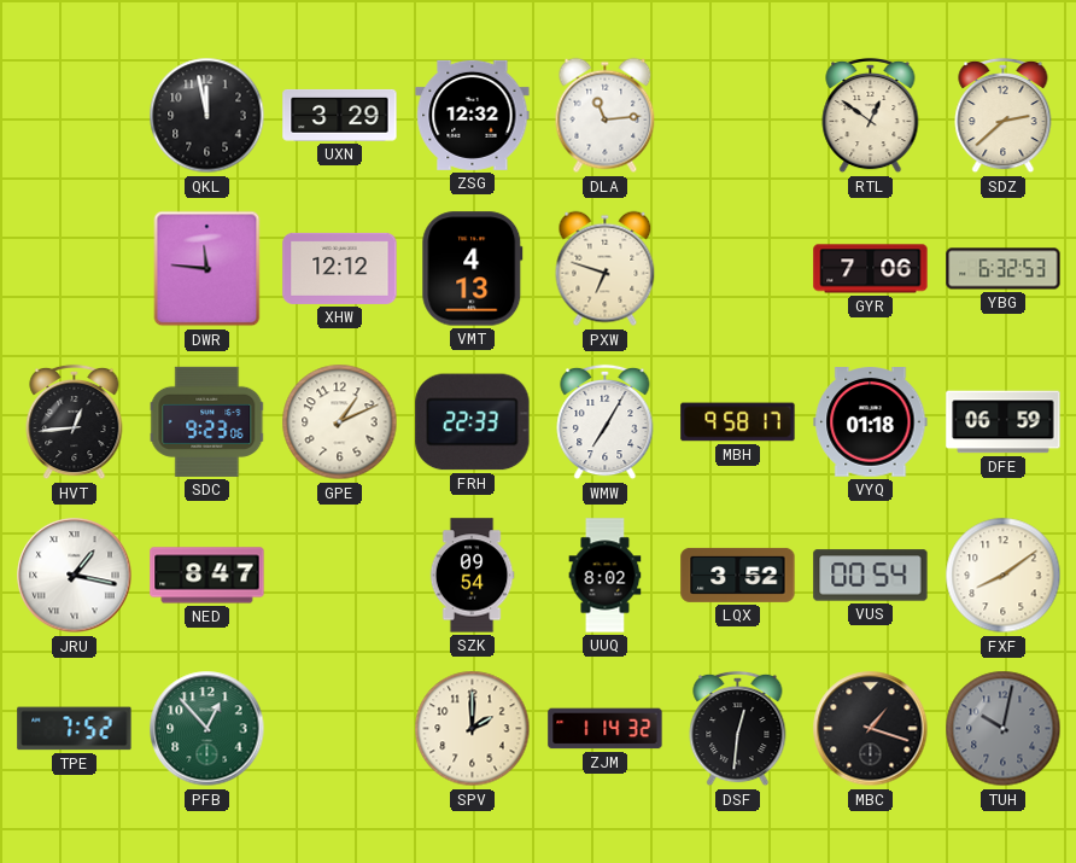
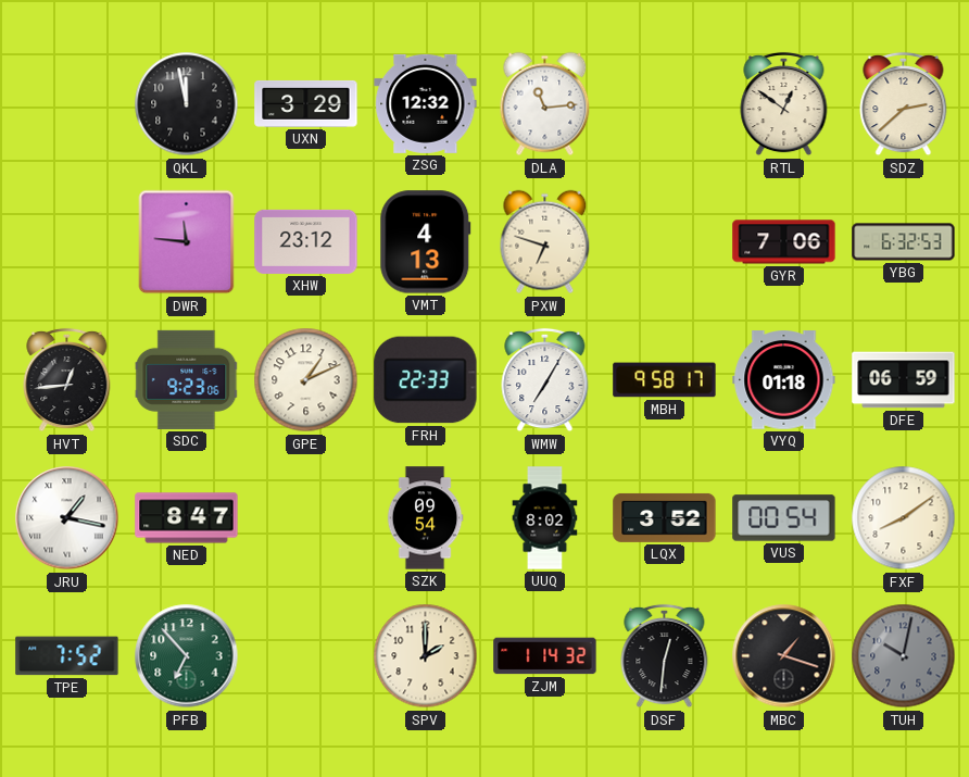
XHW: 12:12 -> 23:12 (306, 241)
PFB: 12:53 -> 6:53 (187, 656)
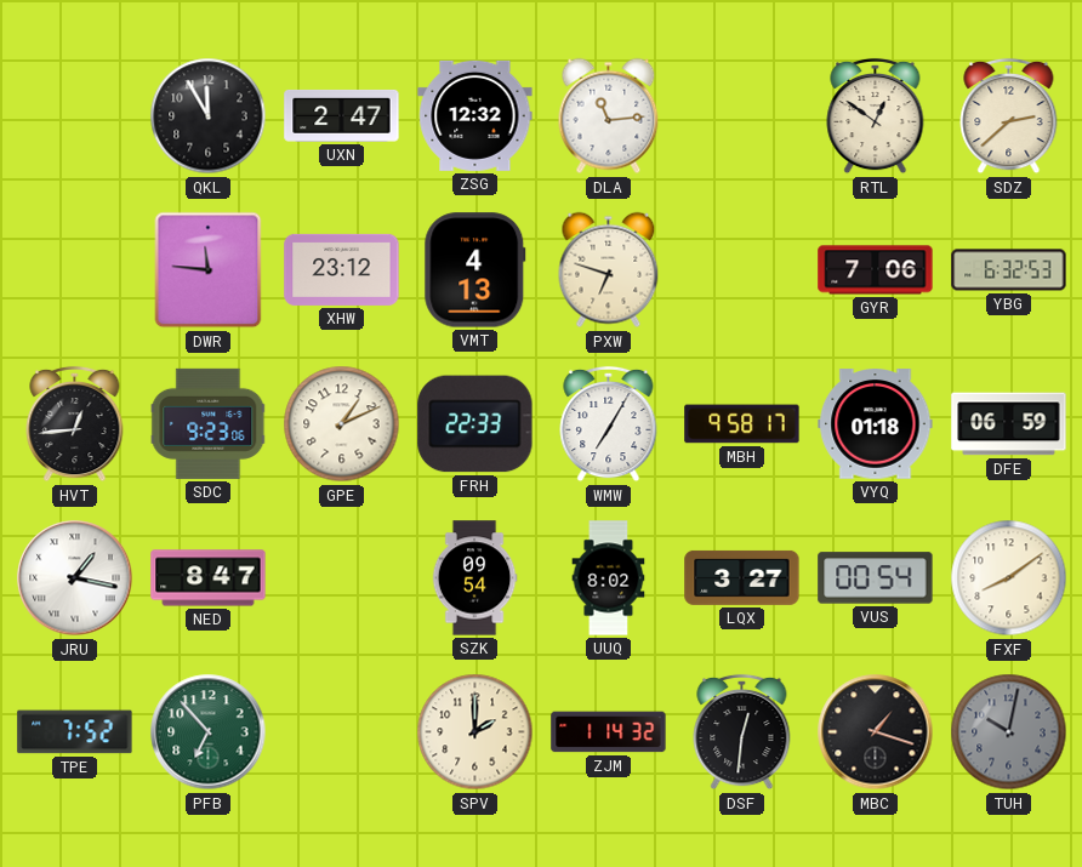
QKL: 11:58 -> 11:55 (209, 116)
UXN: 3:29 -> 2:47 (342, 115)
LQX: 3:52 -> 3:27 (742, 577)
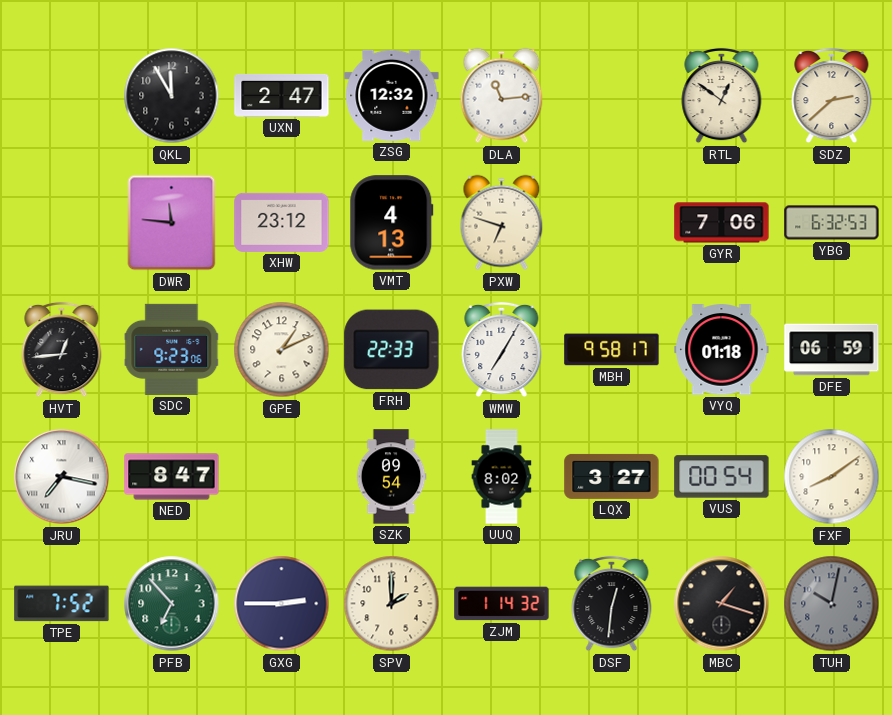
JRU: 1:17 -> 7:17 (62, 477)
GXG: none -> 2:45 (282, 604)
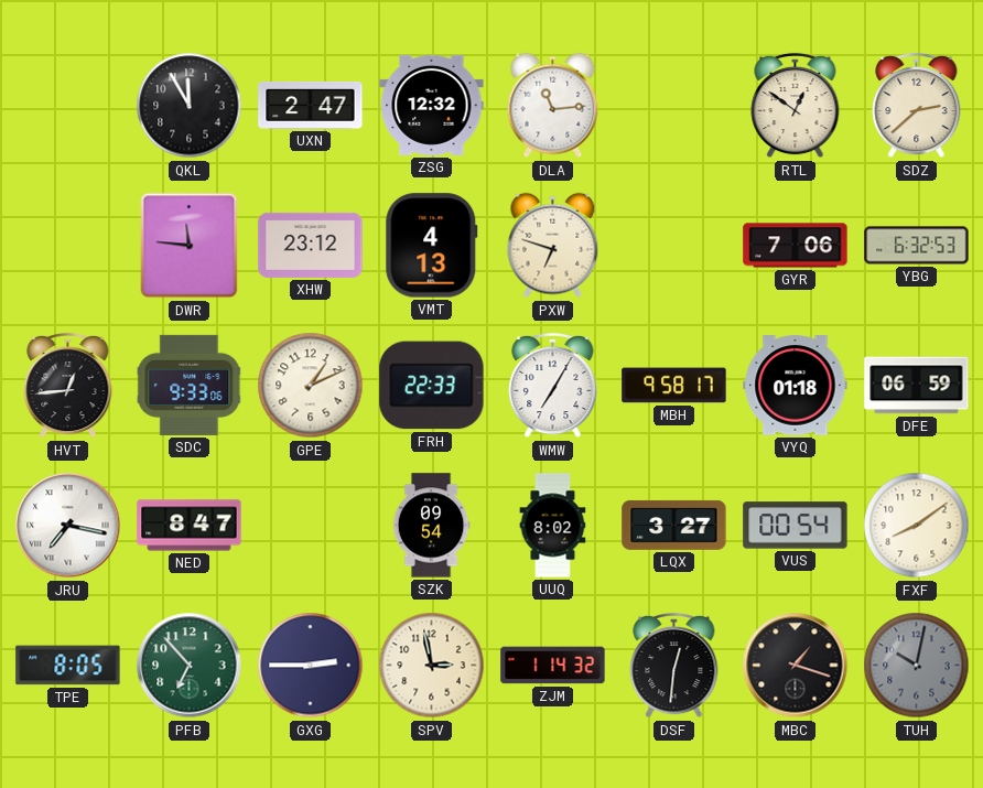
SDC: 9:23 -> 9:33 (190, 385)
TPE: 7:52 -> 8:05 (68, 666)
SPV: 2:00 -> 2:58 (432, 666)
